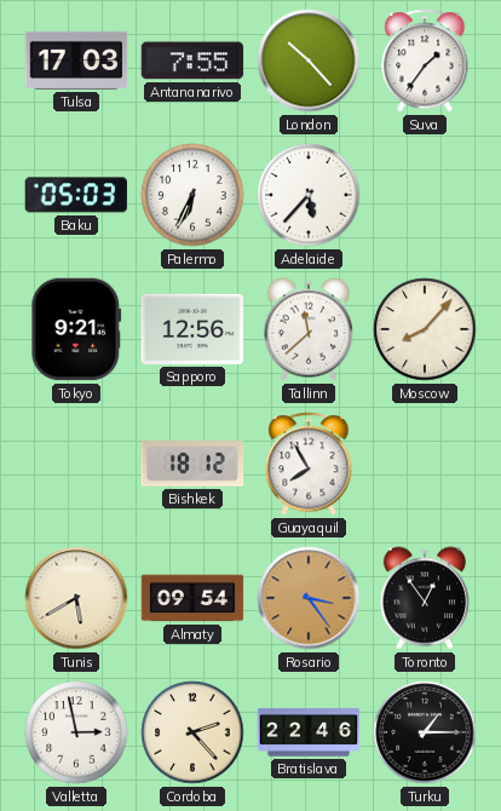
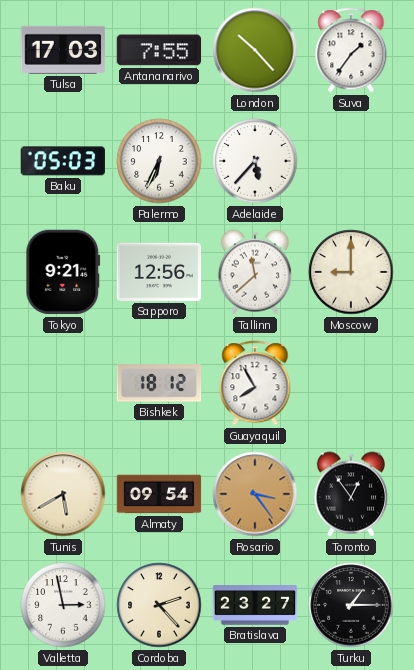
Moscow: 8:07 -> 9:00 (351, 272)
Bratislava: 22:46 -> 23:27 (255, 605)
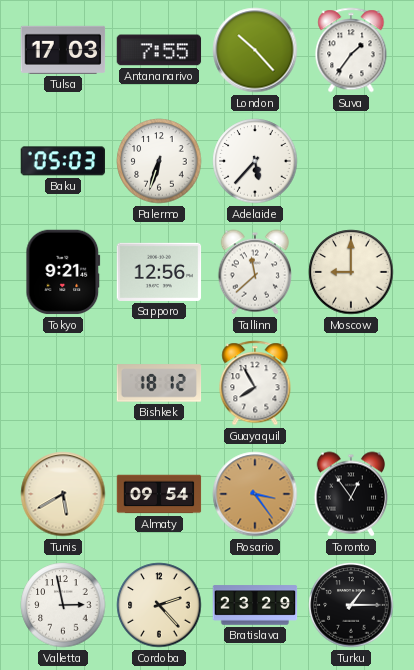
Palermo: 6:34 -> 6:33 (159, 161)
Bratislava: 23:27 -> 23:29 (255, 605)
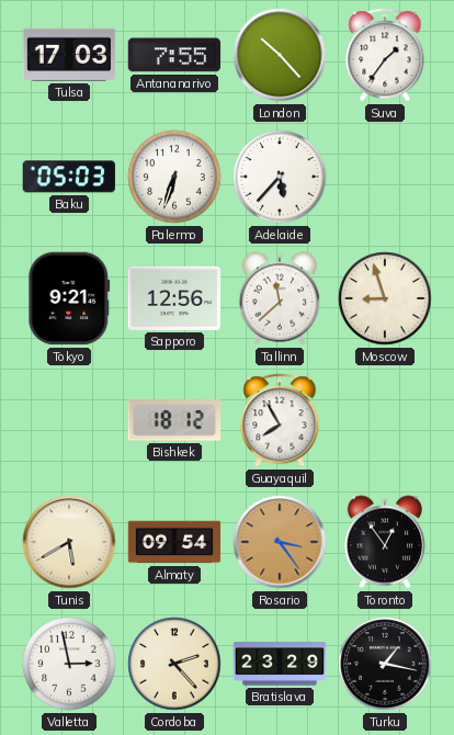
Moscow: 9:00 -> 8:57 (385, 298)
Turku: 1:15 -> 1:17 (385, 664)
